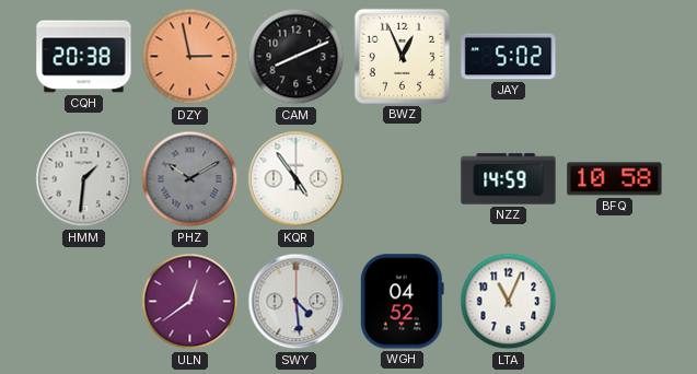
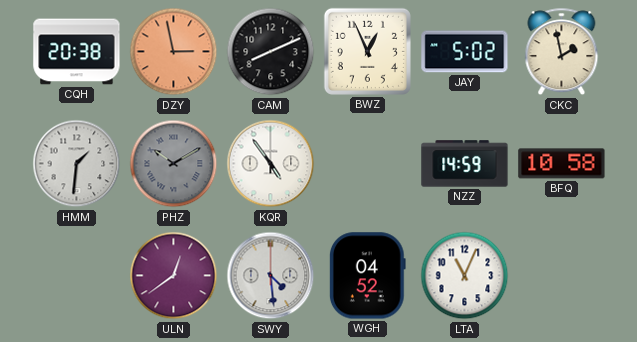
CKC: none -> 1:58 (562, 52)
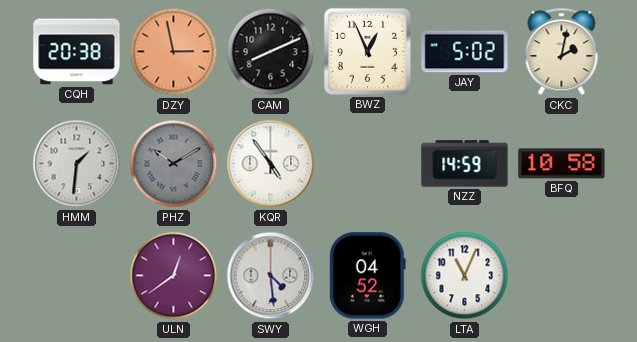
CKC: 1:58 -> 2:02 (562, 52)
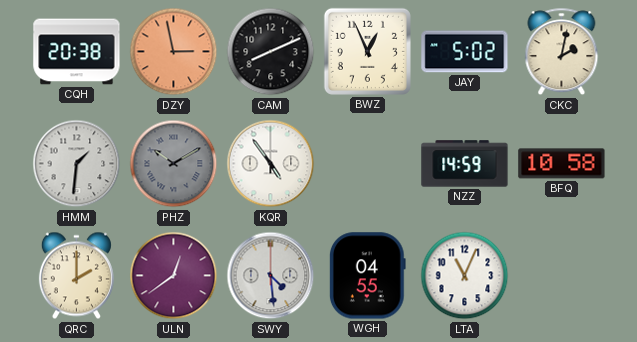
QRC: none -> 2:00 (76, 276)
WGH: 04:52 -> 04:55 (367, 276)
